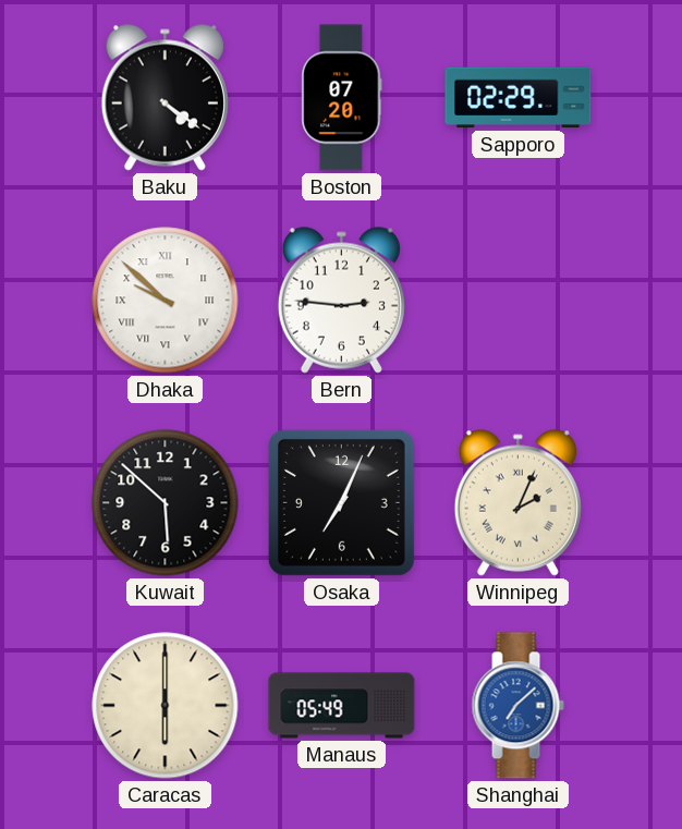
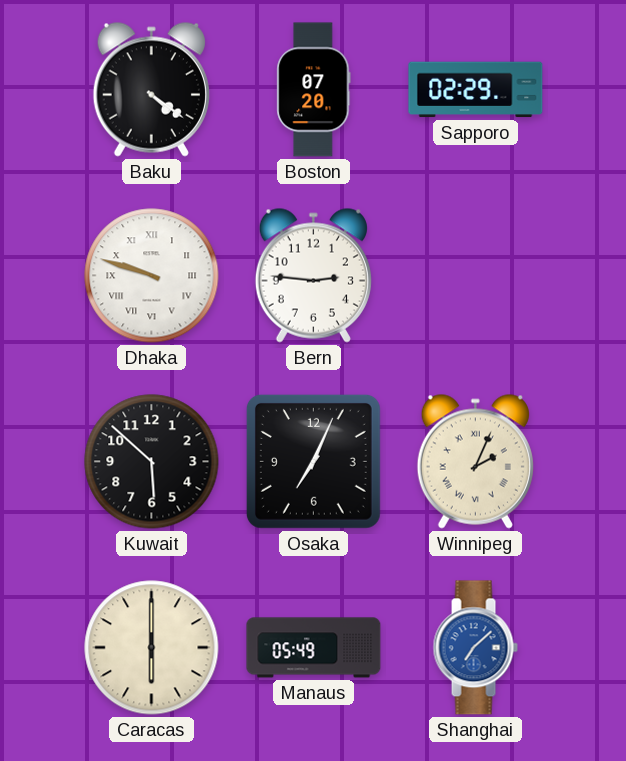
Dhaka: 9:52 -> 9:48 (152, 276)
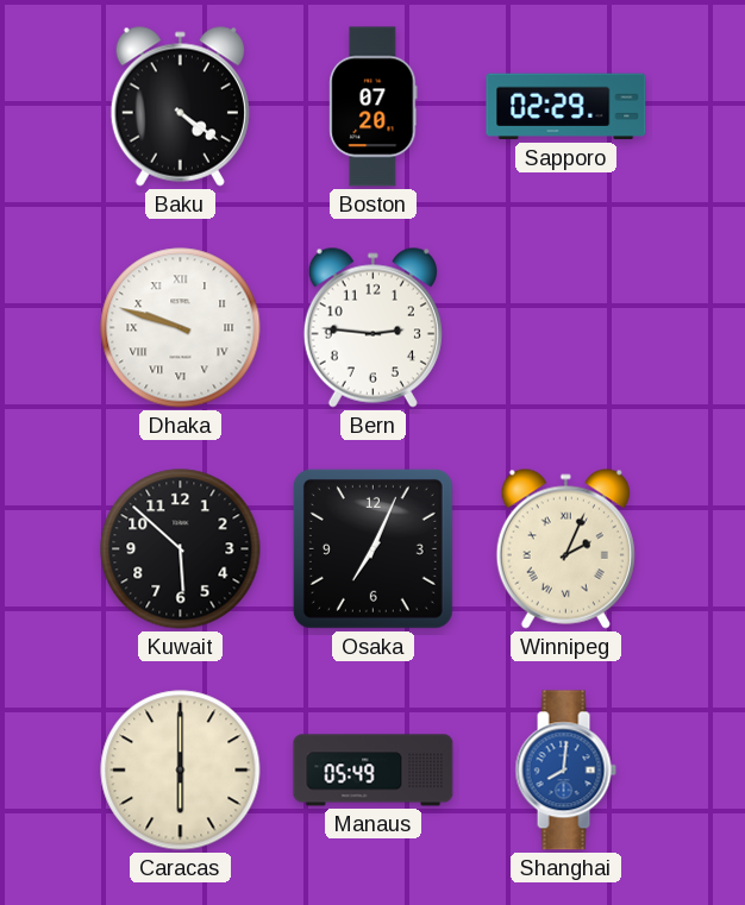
Shanghai: 7:08 -> 8:01 (565, 771)
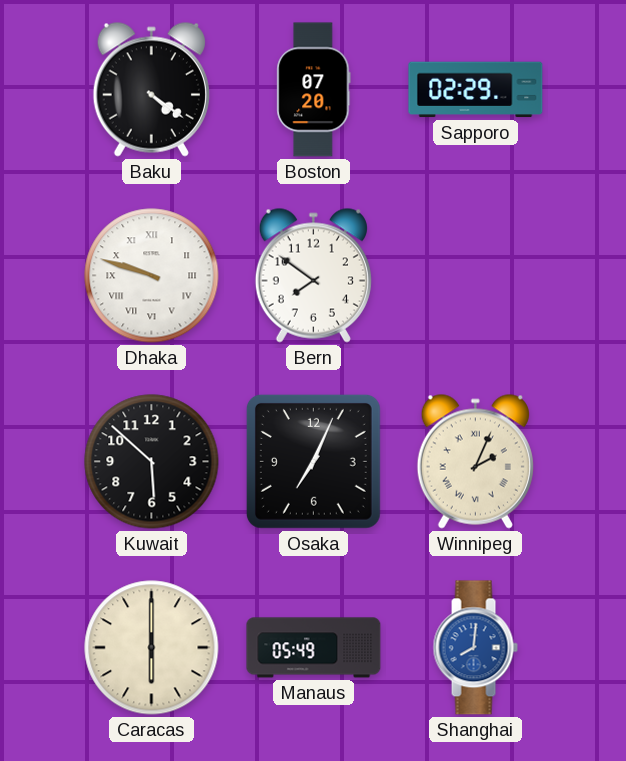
Bern: 2:46 -> 7:51 (313, 275)
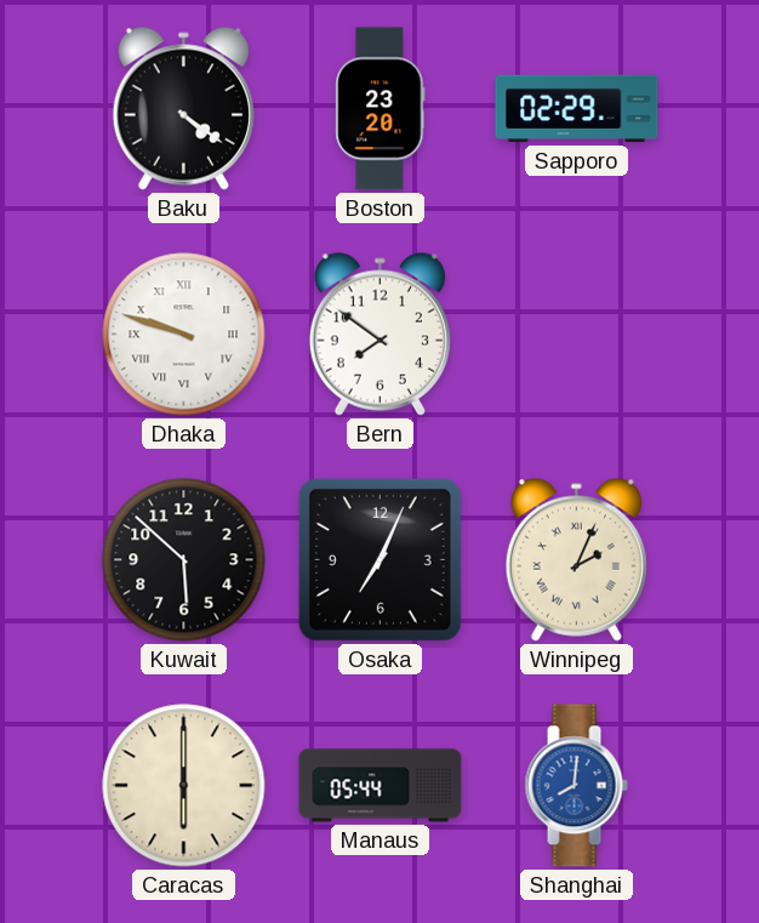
Boston: 07:20 -> 23:20 (381, 109)
Manaus: 05:49 -> 05:44 (381, 786)
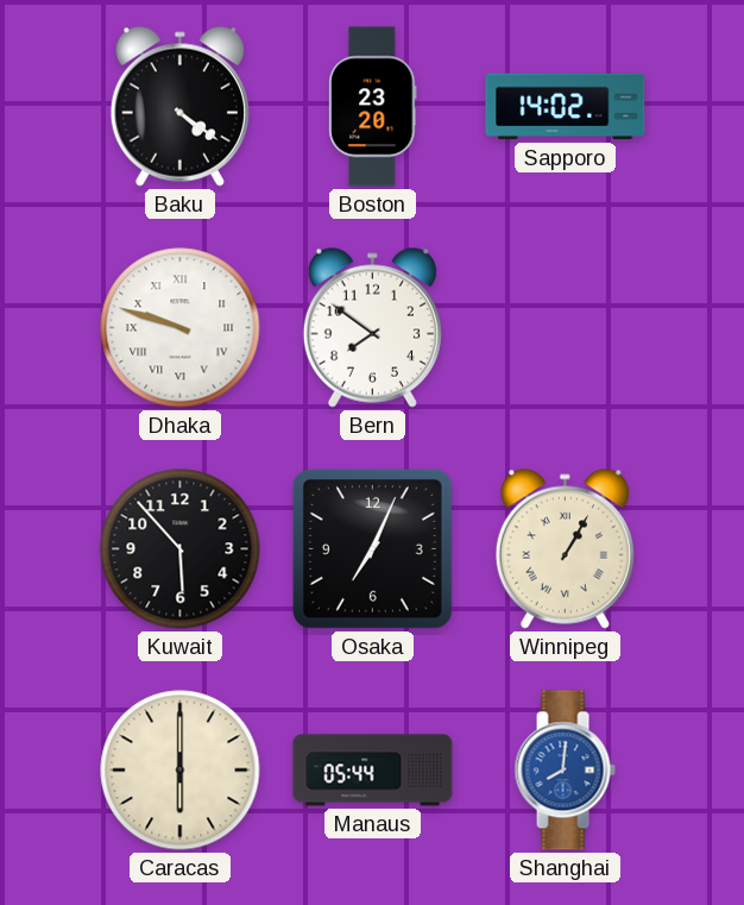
Sapporo: 02:29 -> 14:02 (566, 107)
Kuwait: 5:52 -> 5:53 (181, 549)
Winnipeg: 2:04 -> 1:05 (565, 548)
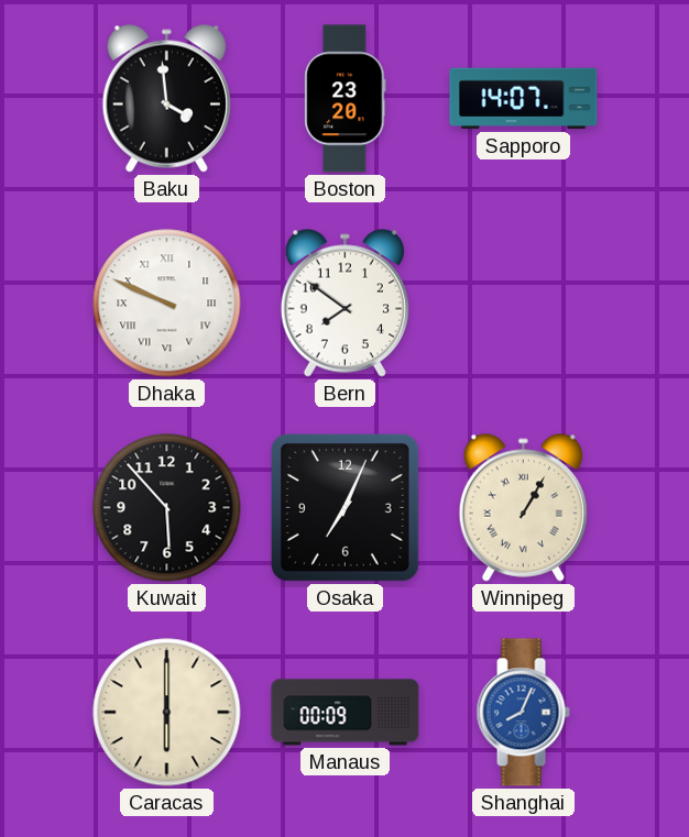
Baku: 4:21 -> 3:59 (166, 98)
Sapporo: 14:02 -> 14:07 (524, 99)
Dhaka: 9:48 -> 9:49 (167, 304)
Manaus: 05:44 -> 00:09 (346, 713)
Shanghai: 8:01 -> 8:04 (523, 713)
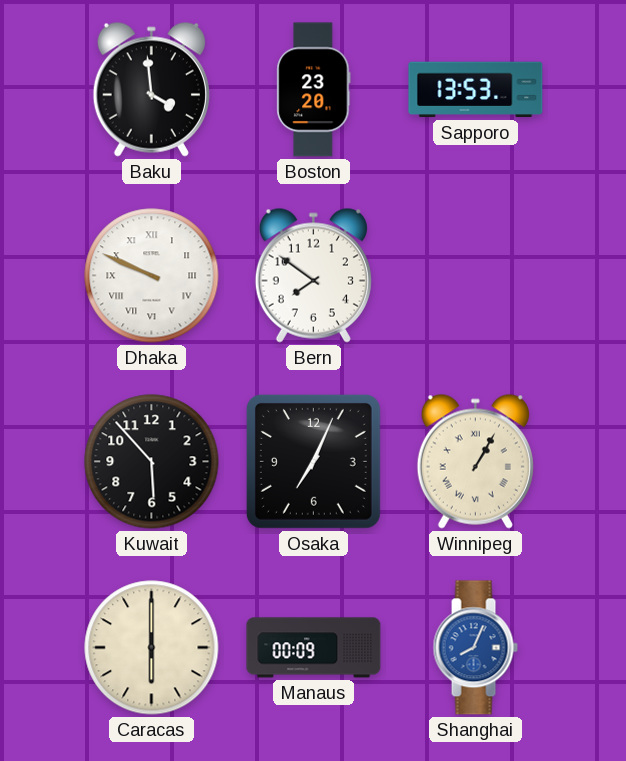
Sapporo: 14:07 -> 13:53 (476, 90)
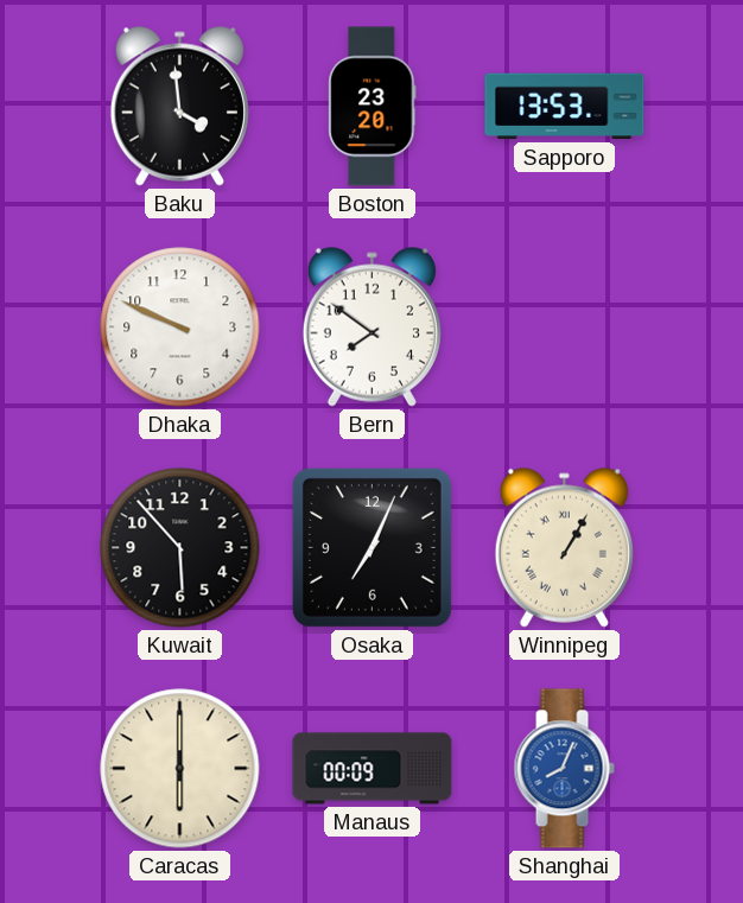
Dhaka numerals: Roman -> Arabic (180, 328)
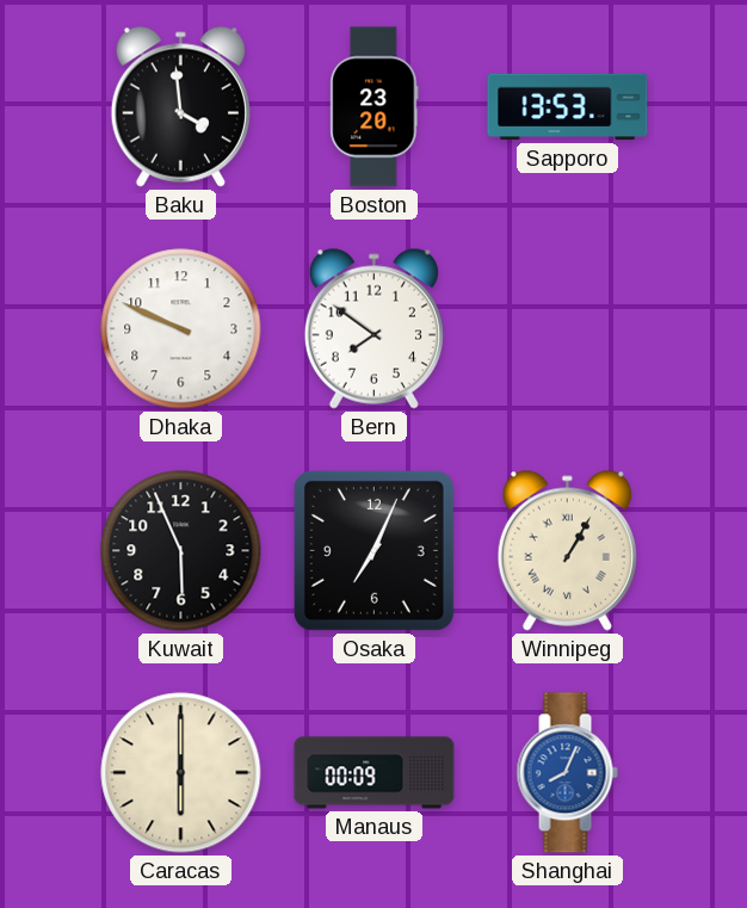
Kuwait: 5:53 -> 5:56 (181, 551)
